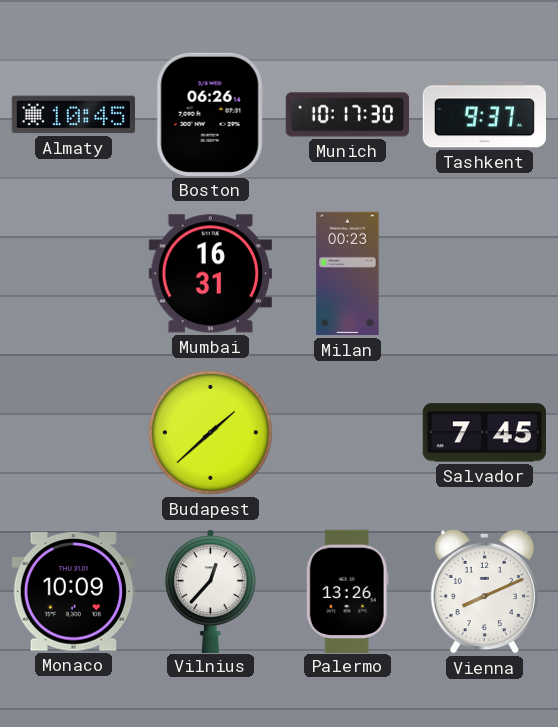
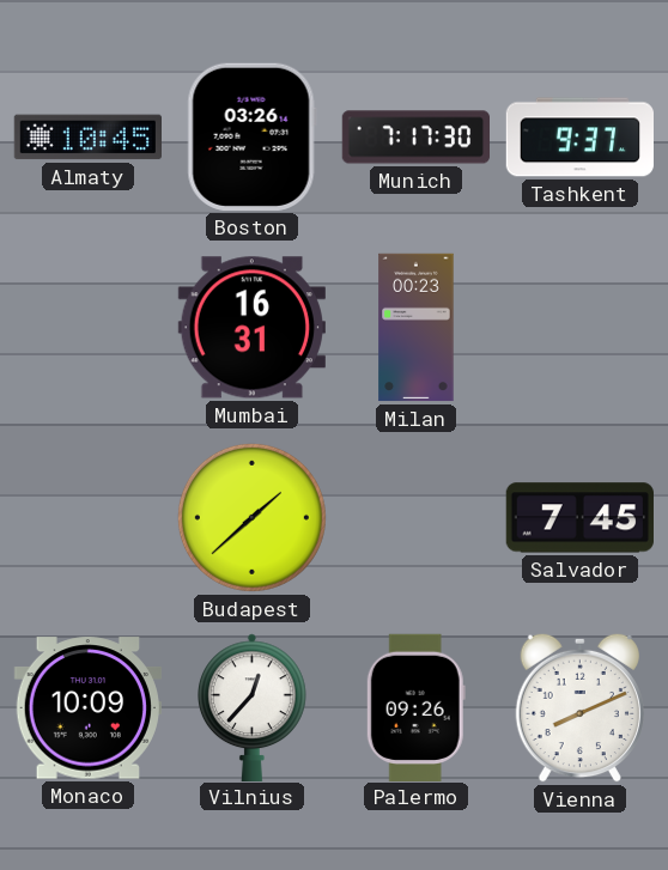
Boston: 06:26 -> 03:26 (251, 136)
Munich: 10:17 -> 7:17 (415, 138)
Palermo: 13:26 -> 09:26 (415, 707)
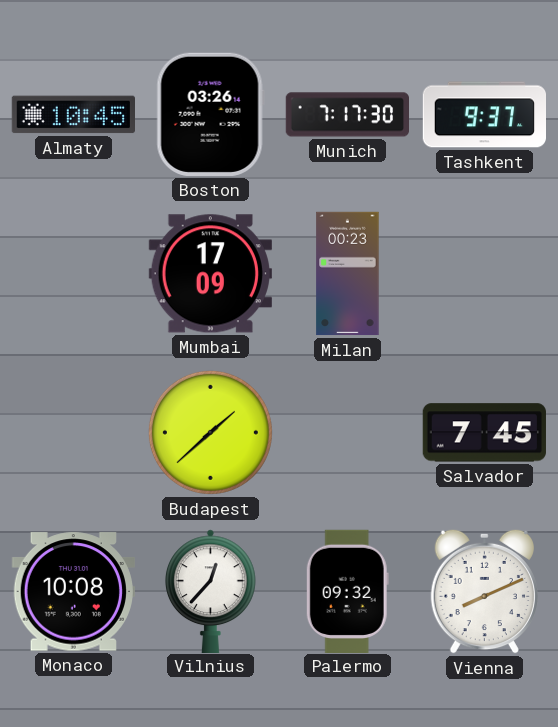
Mumbai: 16:31 -> 17:09 (210, 274)
Monaco: 10:09 -> 10:08 (73, 592)
Palermo: 09:26 -> 09:32 (347, 591)
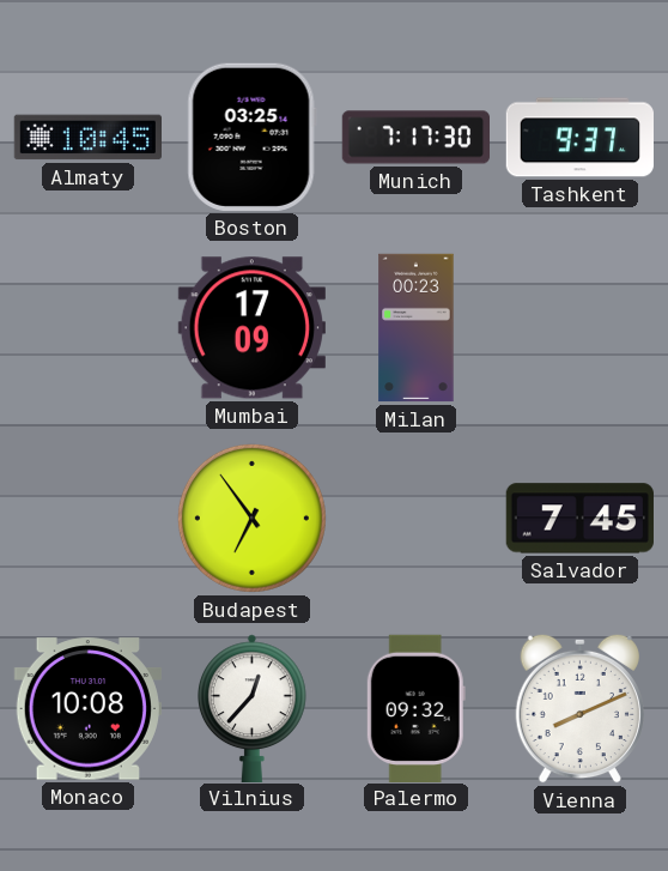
Boston: 03:26 -> 03:25 (251, 137)
Budapest: 1:38 -> 6:54 (251, 518)
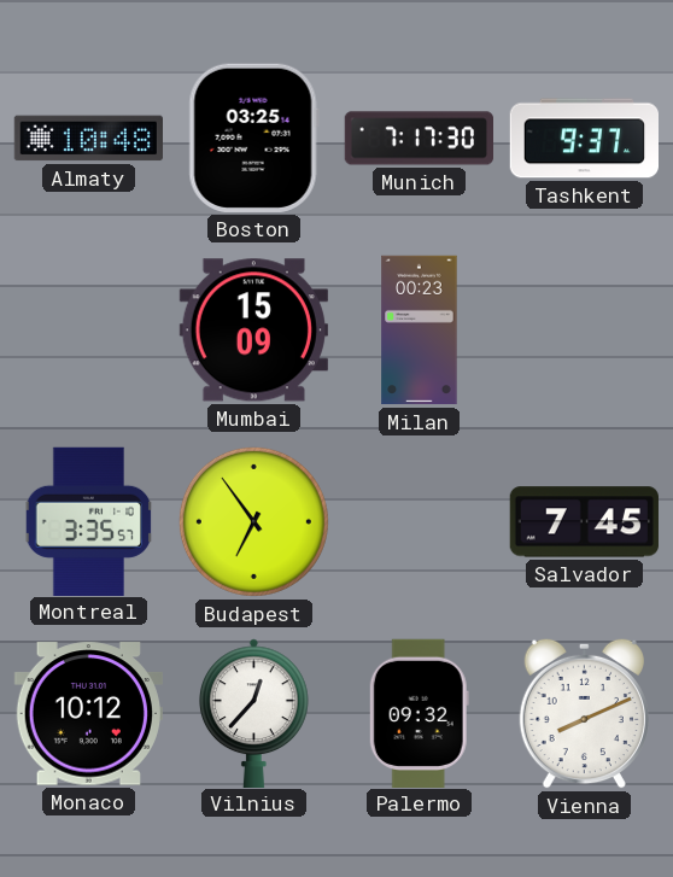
Almaty: 10:45 -> 10:48 (88, 139)
Mumbai: 17:09 -> 15:09 (253, 331)
Montreal: none -> 3:35 (89, 521)
Monaco: 10:08 -> 10:12 (88, 714)
